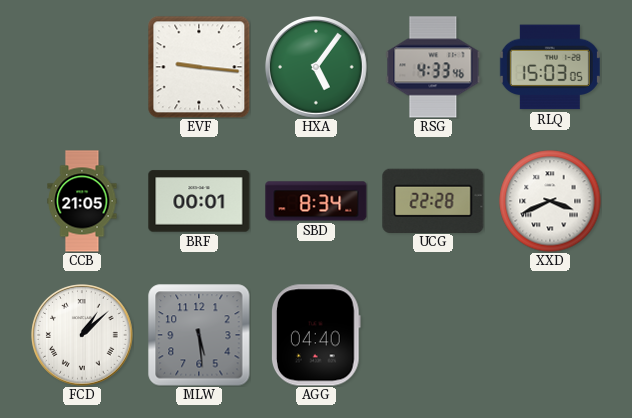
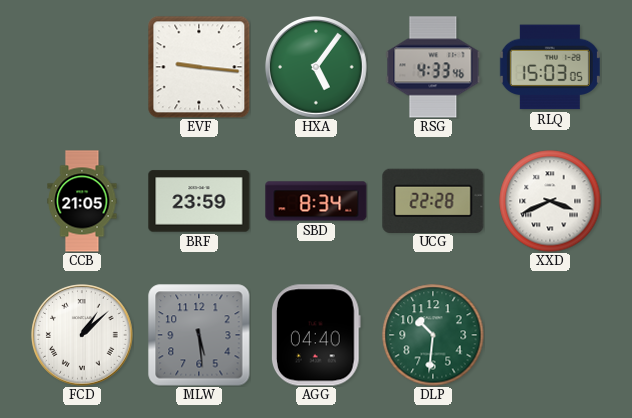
BRF: 00:01 -> 23:59 (199, 201)
DLP: none -> 10:31 (433, 335)
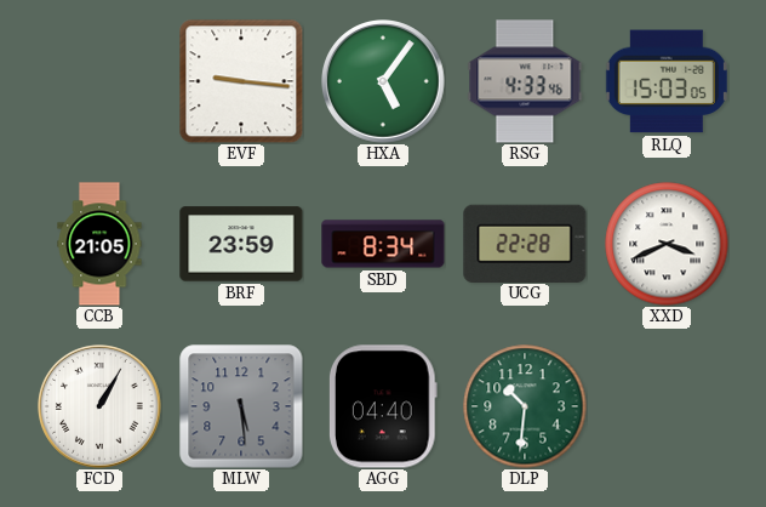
FCD: 1:08 -> 1:05 (99, 406)
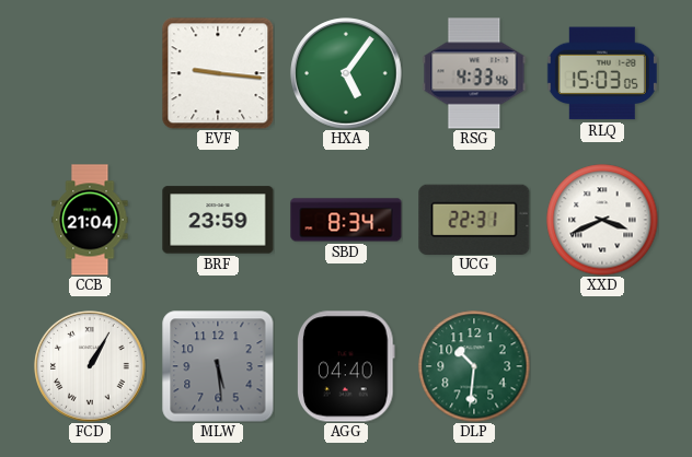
CCB: 21:05 -> 21:04 (90, 220)
UCG: 22:28 -> 22:31 (474, 219)
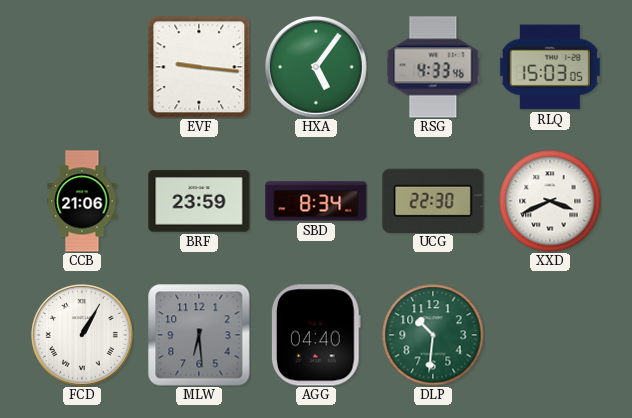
CCB: 21:04 -> 21:06 (82, 201)
UCG: 22:31 -> 22:30 (433, 200)
MLW: 5:29 -> 6:29 (199, 335)
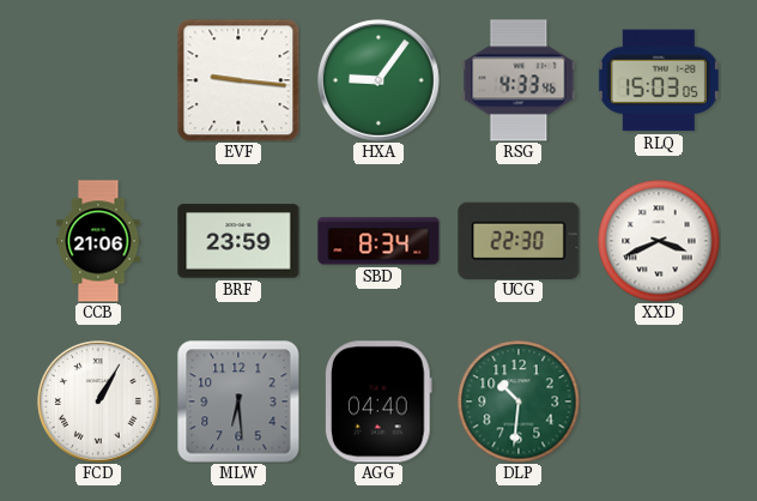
HXA: 5:06 -> 9:06 (378, 80)
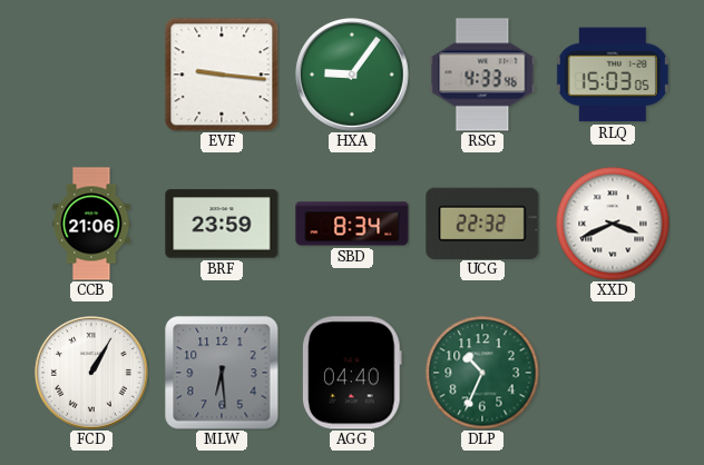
UCG: 22:30 -> 22:32 (482, 222)
DLP: 10:31 -> 10:34 (482, 373)
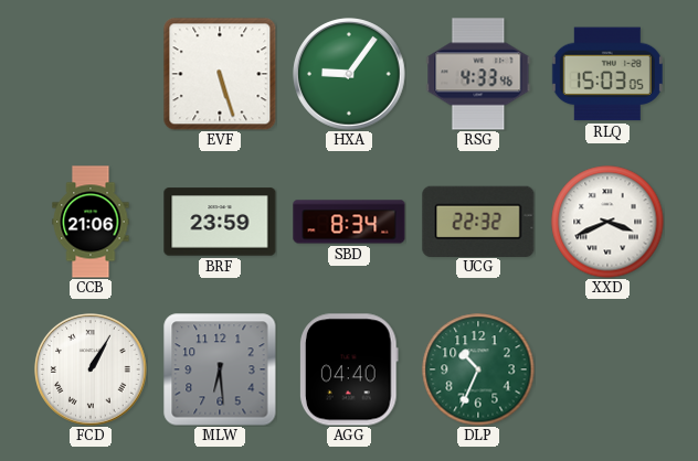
EVF: 9:16 -> 5:27 (220, 74)
